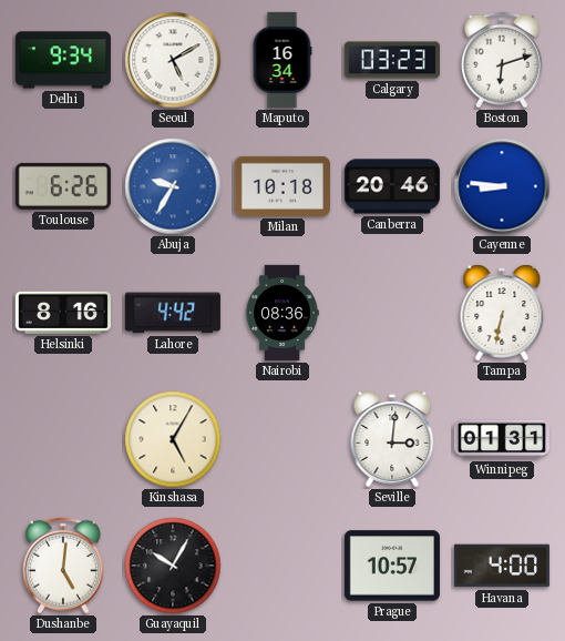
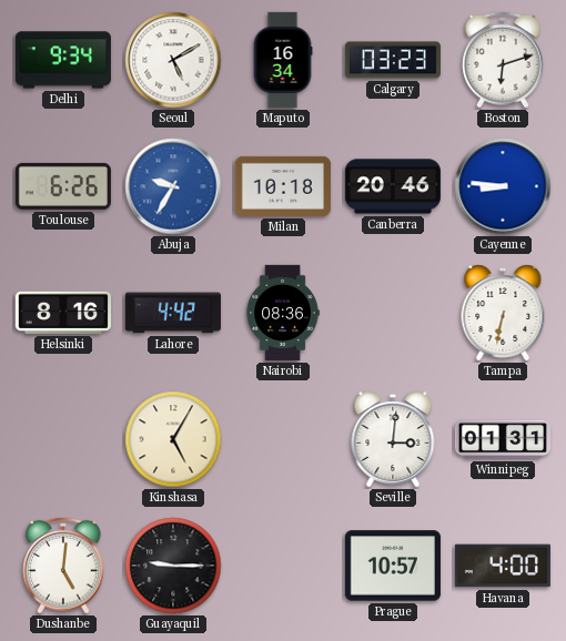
Guayaquil: 10:05 -> 9:15 (173, 566)
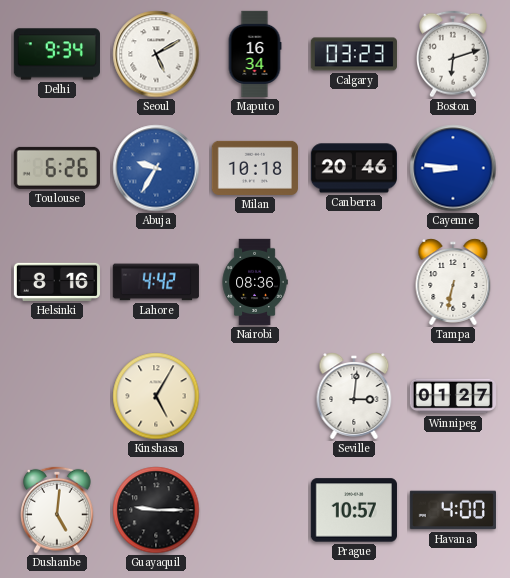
Winnipeg: 01:31 -> 01:27 (453, 396)
